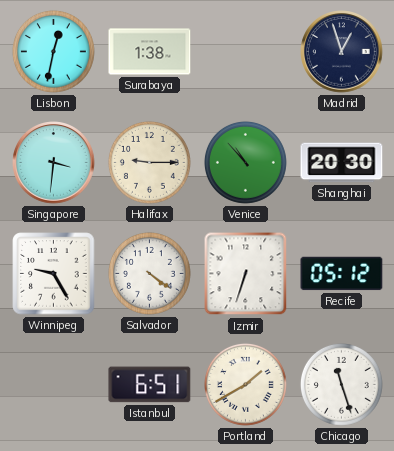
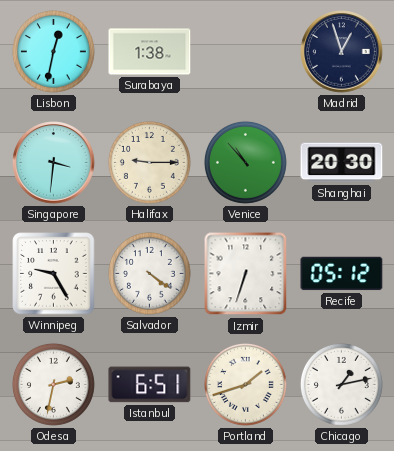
Odesa: none -> 2:32 (53, 384)
Portland: 1:40 -> 1:42 (245, 384)
Chicago: 11:27 -> 1:13 (341, 384)
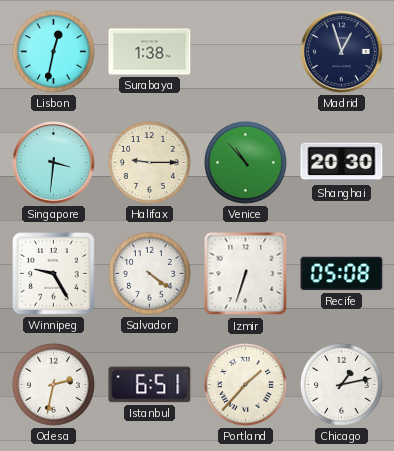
Recife: 05:12 -> 05:08 (342, 274)
Portland: 1:42 -> 1:37 (245, 384)
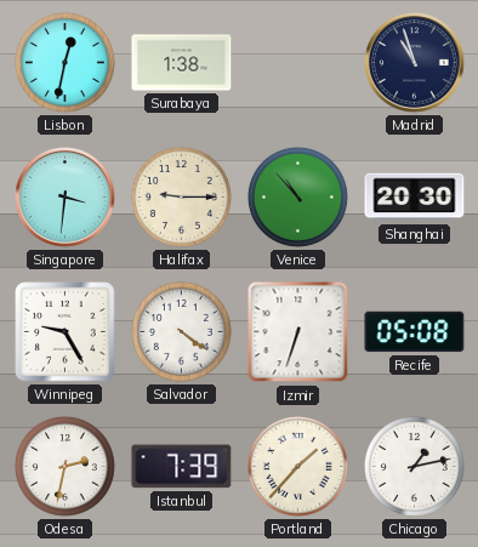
Madrid: 12:57 -> 10:57 (415, 63)
Istanbul: 6:51 -> 7:39 (182, 467)
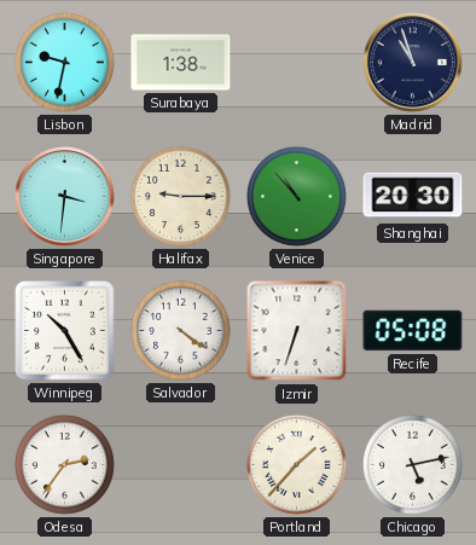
Lisbon: 12:32 -> 9:32 (64, 62)
Winnipeg: 9:25 -> 10:25 (65, 331)
Odesa: 2:32 -> 2:36 (64, 464)
Istanbul: 7:39 -> none (182, 467)
Chicago: 1:13 -> 5:13 (412, 464)
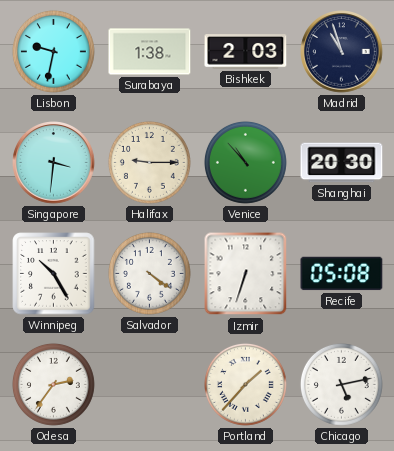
Bishkek: none -> 2:03 (246, 52)
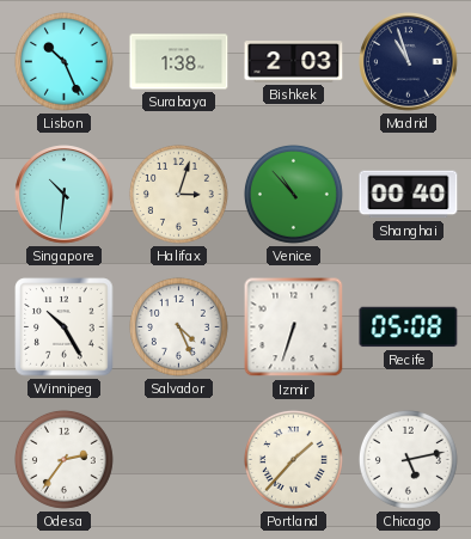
Lisbon: 9:32 -> 10:26 (63, 61)
Singapore: 3:31 -> 10:31 (65, 195)
Halifax: 9:15 -> 3:03 (178, 194)
Shanghai: 20:30 -> 00:40 (409, 195)
Salvador: 4:21 -> 4:26 (178, 326)
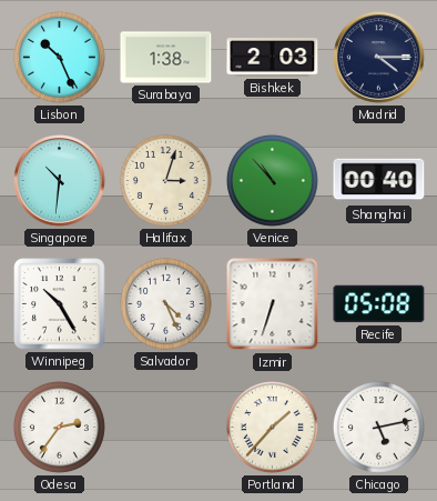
Madrid: 10:57 -> 4:15 (379, 58)
